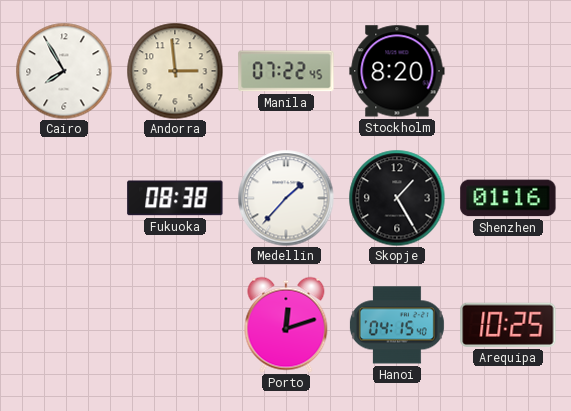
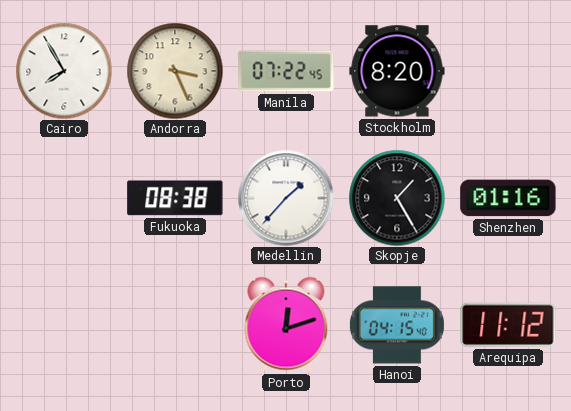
Andorra: 2:59 -> 3:26 (175, 71)
Arequipa: 10:25 -> 11:12 (508, 325)
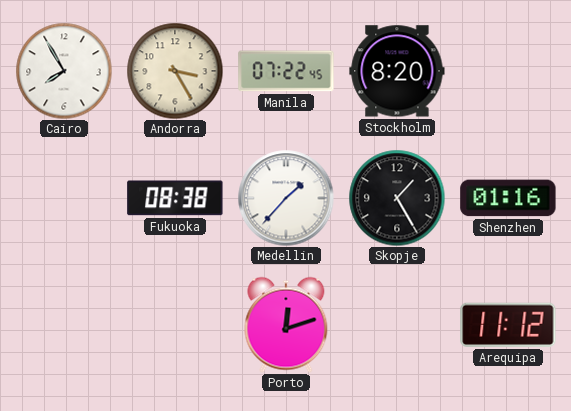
Andorra: 3:26 -> 3:25 (175, 71)
Hanoi: 04:15 -> none (397, 325)
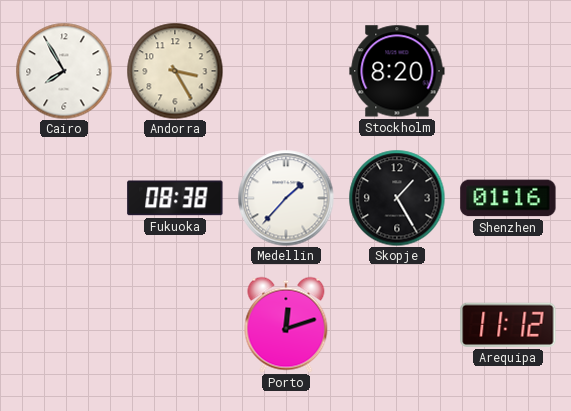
Manila: 07:22 -> none (286, 71)
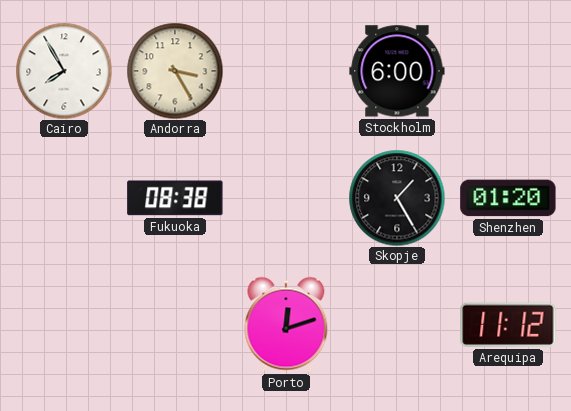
Stockholm: 8:20 -> 6:00 (397, 71)
Medellin: 1:37 -> none (286, 198)
Shenzhen: 01:16 -> 01:20 (508, 198)
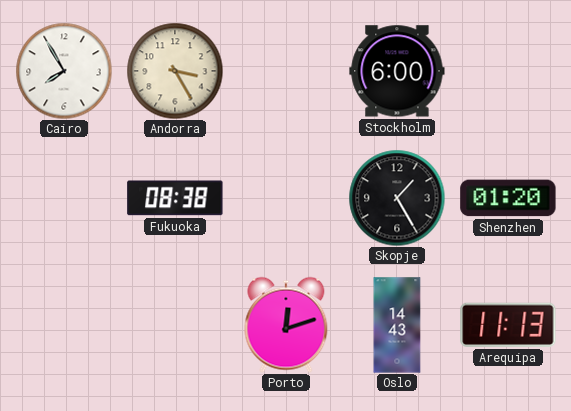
Oslo: none -> 14:43 (397, 325)
Arequipa: 11:12 -> 11:13 (508, 325)
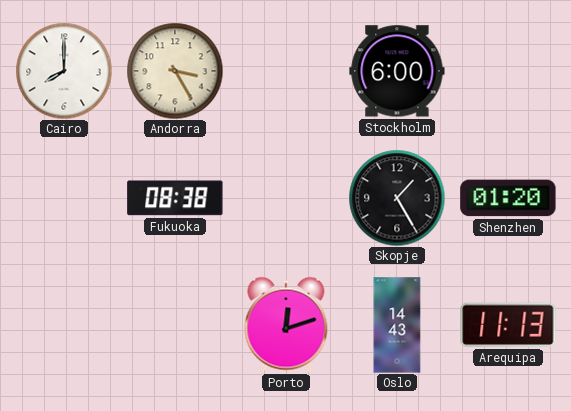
Cairo: 7:55 -> 8:00 (64, 71)
